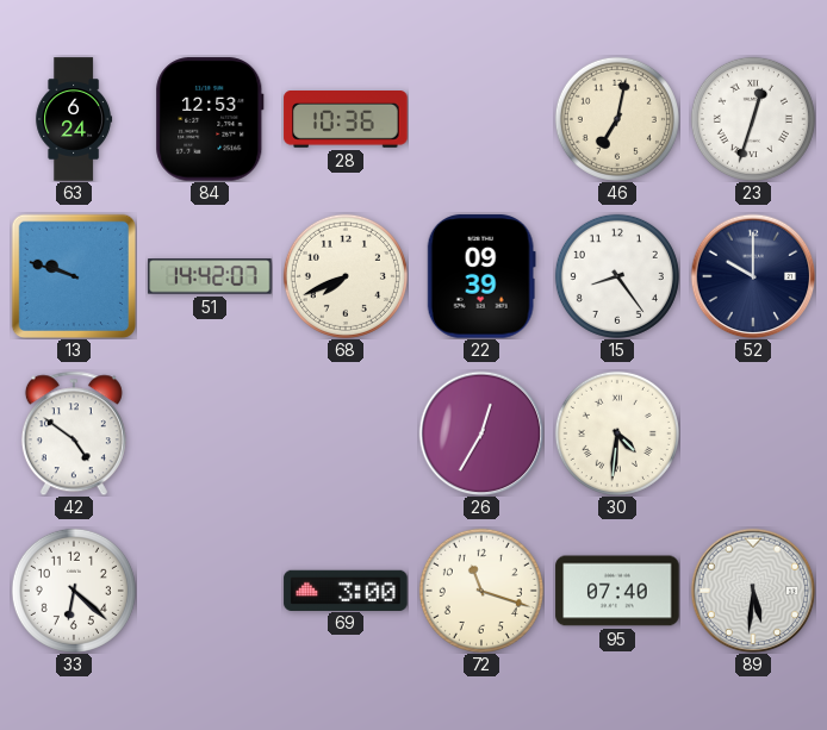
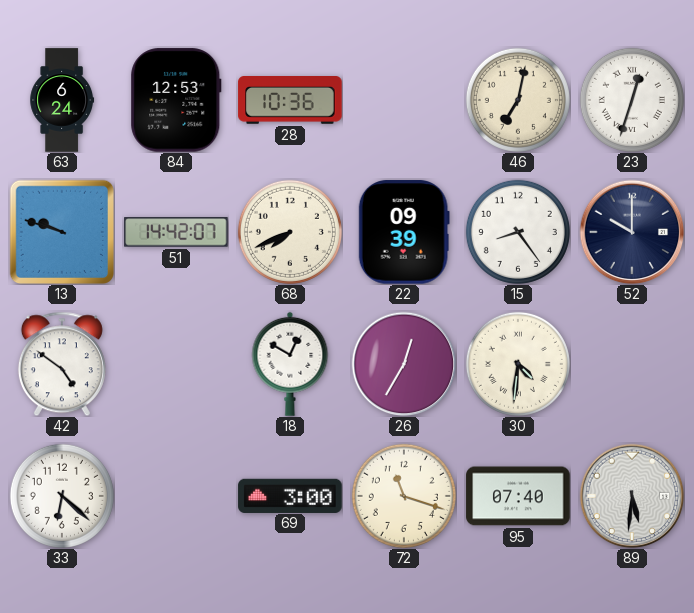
18: none -> 12:50 (290, 364)
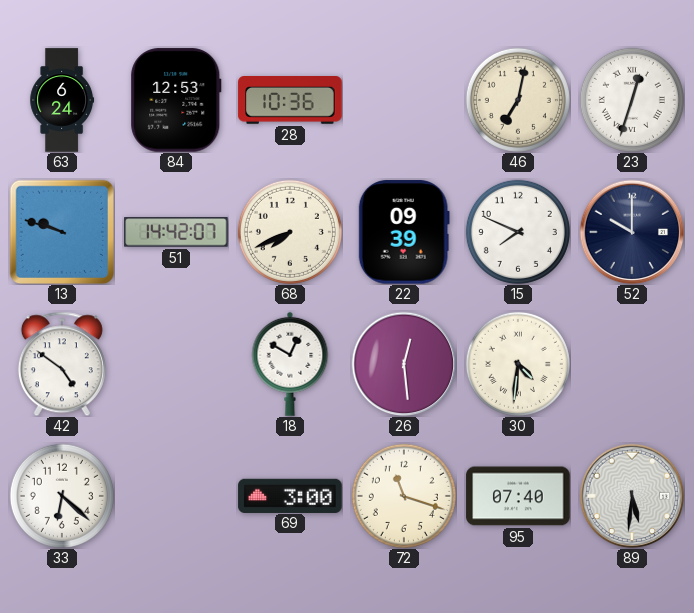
15: 8:24 -> 7:49 (518, 232)
26: 12:35 -> 12:29 (404, 364)
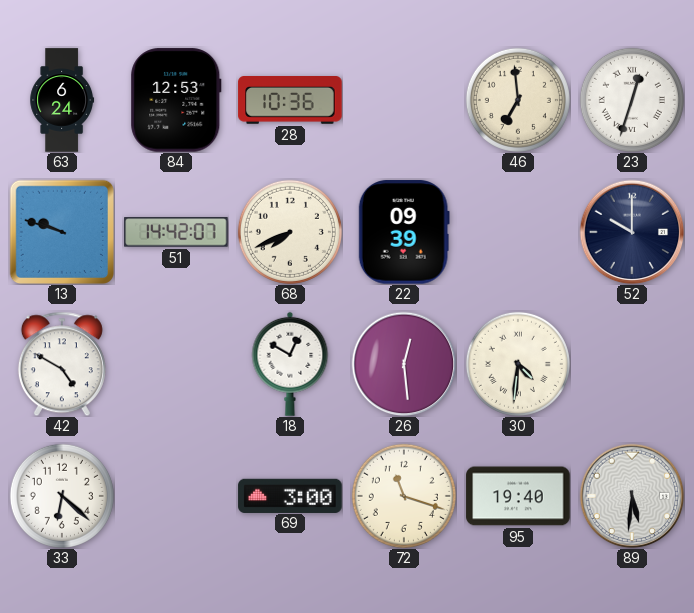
46: 7:02 -> 6:59 (518, 100)
15: 7:49 -> none (518, 232)
42: 4:51 -> 4:50 (62, 364)
95: 07:40 -> 19:40 (518, 496)
